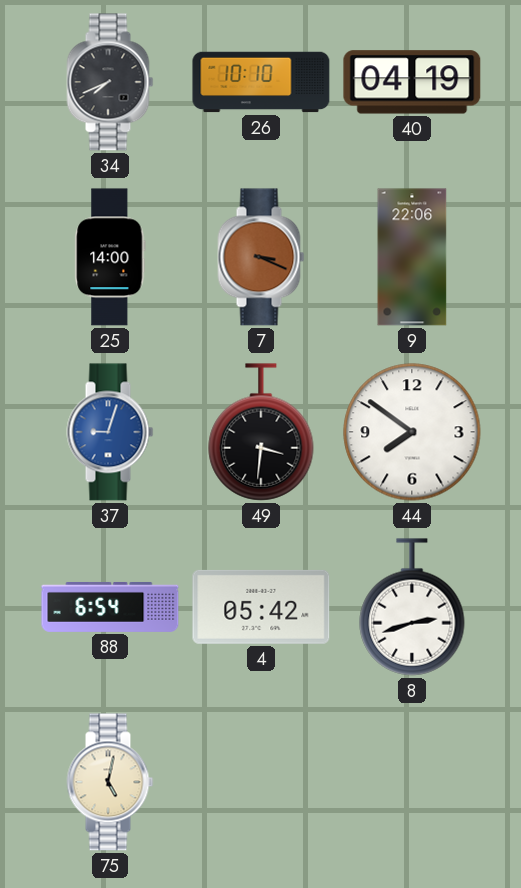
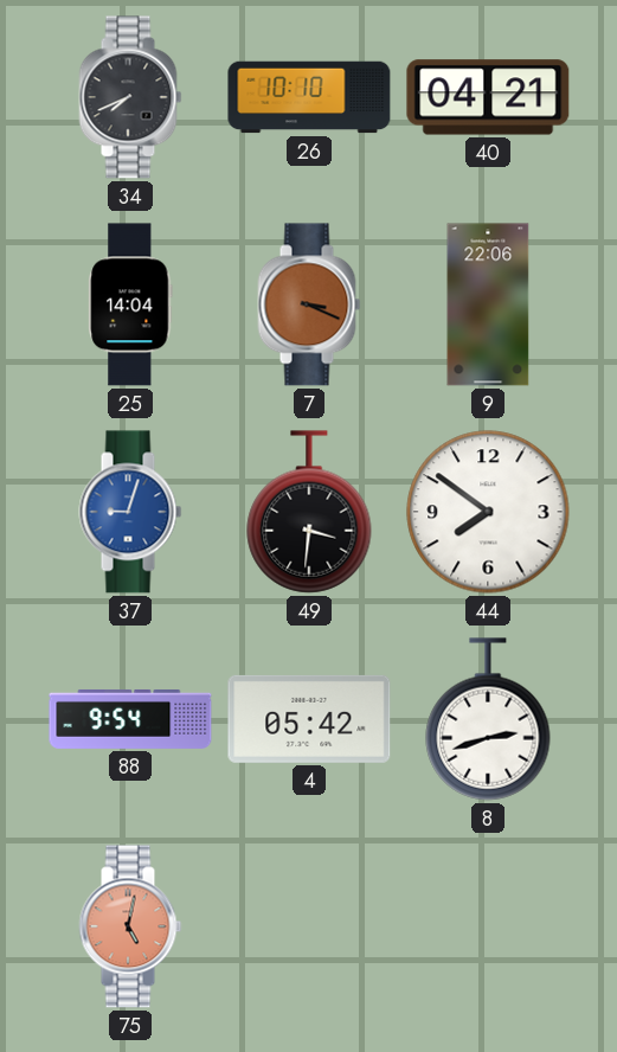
40: 04:19 -> 04:21 (488, 97)
25: 14:00 -> 14:04 (130, 304)
88: 6:54 -> 9:54 (130, 719)
75 dial: cream -> salmon (130, 926)
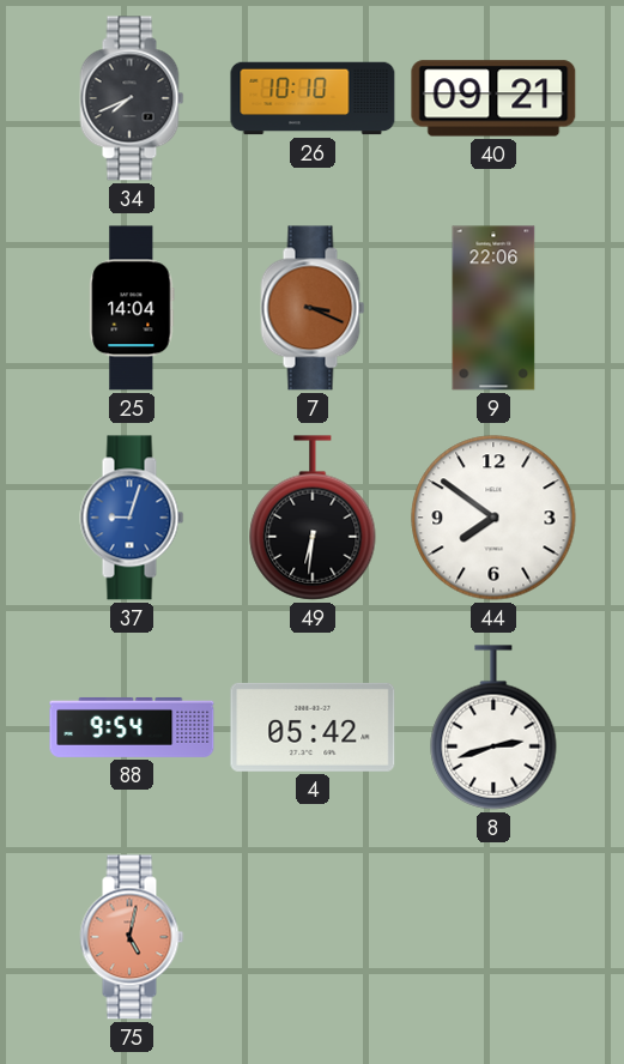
40: 04:21 -> 09:21 (493, 98)
49: 3:31 -> 6:31 (313, 518)
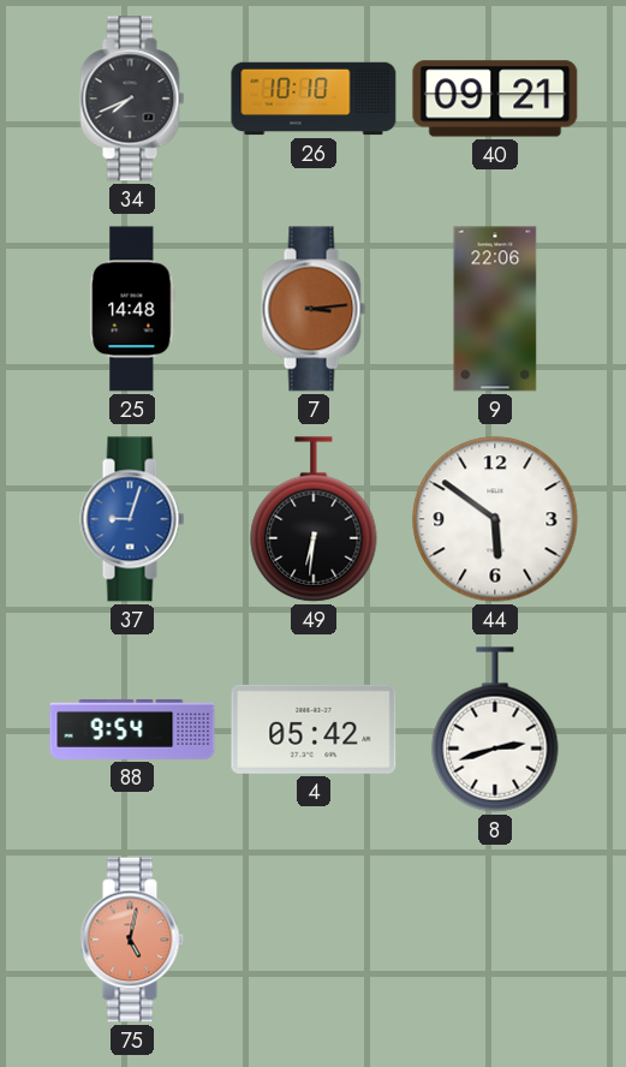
25: 14:04 -> 14:48 (132, 309)
7: 3:19 -> 3:14 (314, 309)
44: 7:51 -> 5:51 (495, 519)
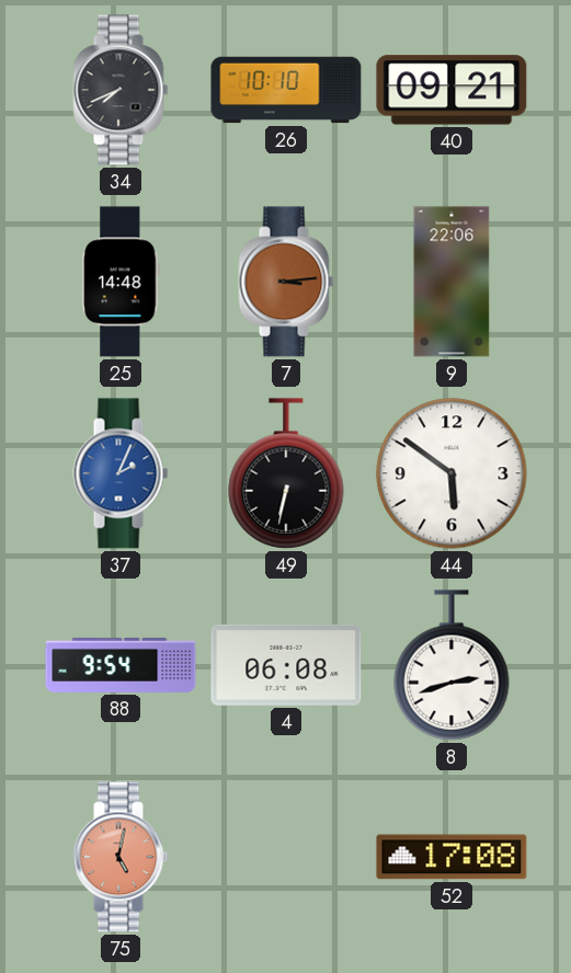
37: 9:03 -> 2:04 (121, 473)
49: 6:31 -> 6:32 (286, 473)
4: 05:42 -> 06:08 (286, 665)
52: none -> 17:08 (452, 857)
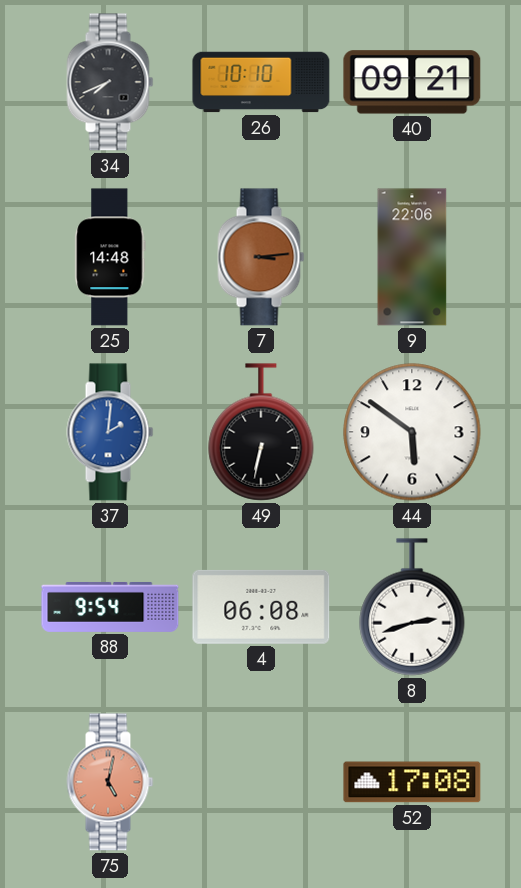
37: 2:04 -> 2:01 (110, 432)
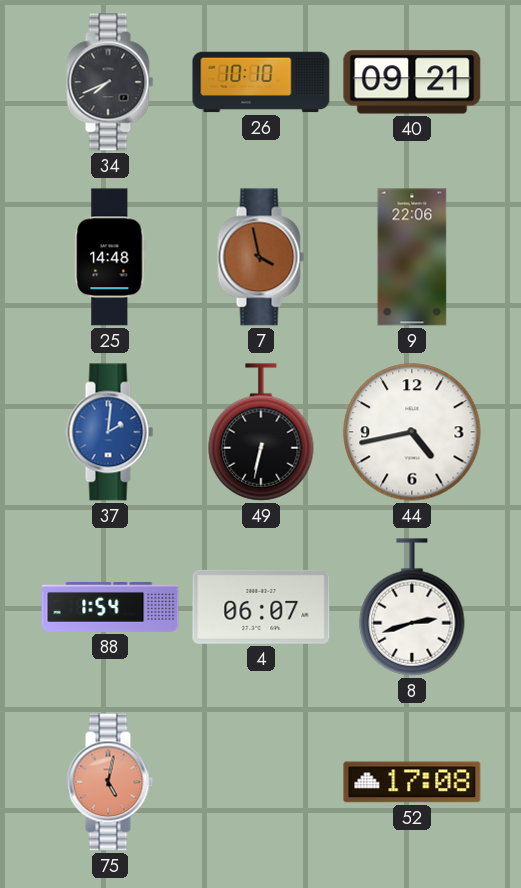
7: 3:14 -> 3:58 (261, 257)
44: 5:51 -> 4:43 (412, 432)
88: 9:54 -> 1:54 (110, 607)
4: 06:08 -> 06:07 (261, 607)
